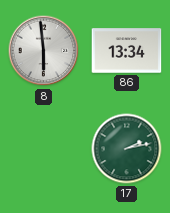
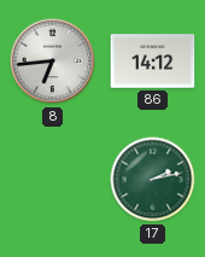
8: 5:59 -> 6:44 (53, 62)
86: 13:34 -> 14:12 (153, 62)
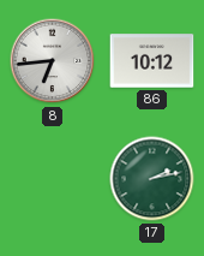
86: 14:12 -> 10:12 (152, 61)
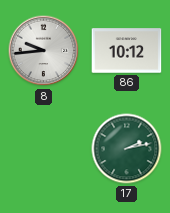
8: 6:44 -> 9:44 (44, 51)
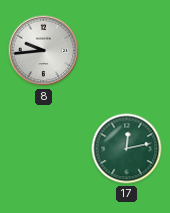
86: 10:12 -> none (127, 51)
17: 2:13 -> 12:13 (127, 149)
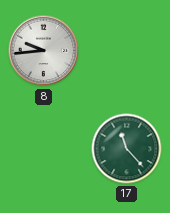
17: 12:13 -> 11:23 (127, 149)
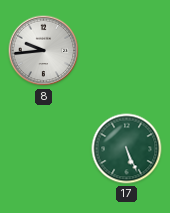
17: 11:23 -> 5:26 (127, 149)
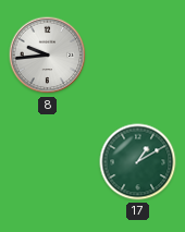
17: 5:26 -> 1:10 (138, 162)
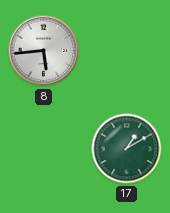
8: 9:44 -> 5:44 (44, 51)
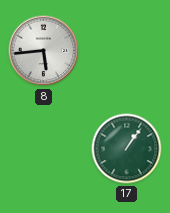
17: 1:10 -> 1:06 (127, 149)
